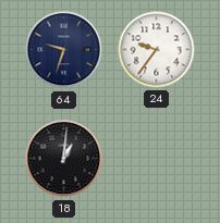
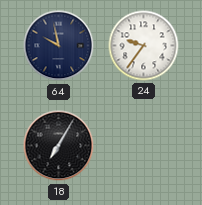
64: 9:33 -> 9:58 (59, 46)
18: 1:01 -> 7:05 (59, 146)
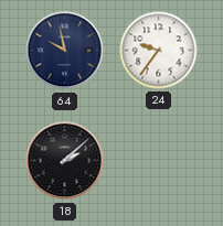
18: 7:05 -> 2:08 (65, 161)
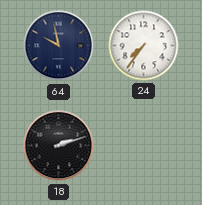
24: 9:36 -> 7:36 (144, 46)
18: 2:08 -> 2:12 (59, 146)
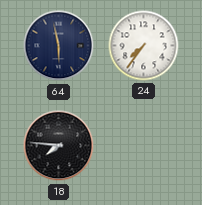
64: 9:58 -> 5:58 (59, 46)
18: 2:12 -> 7:46 (59, 146)
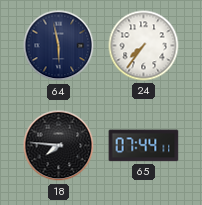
65: none -> 07:44 (144, 146)
